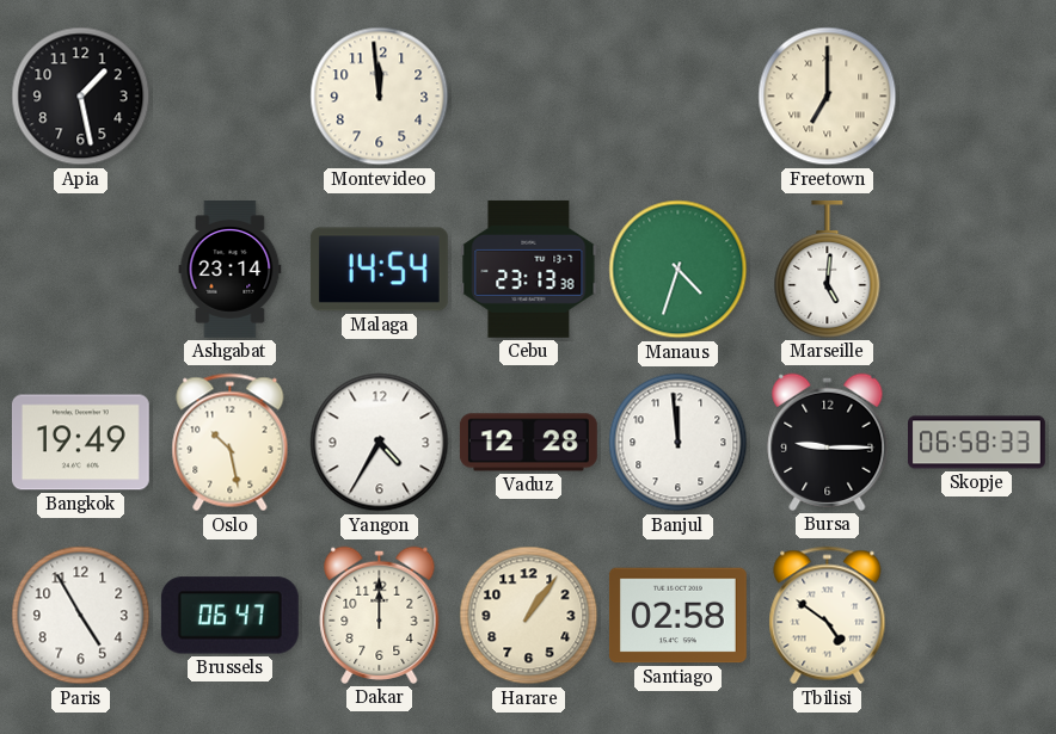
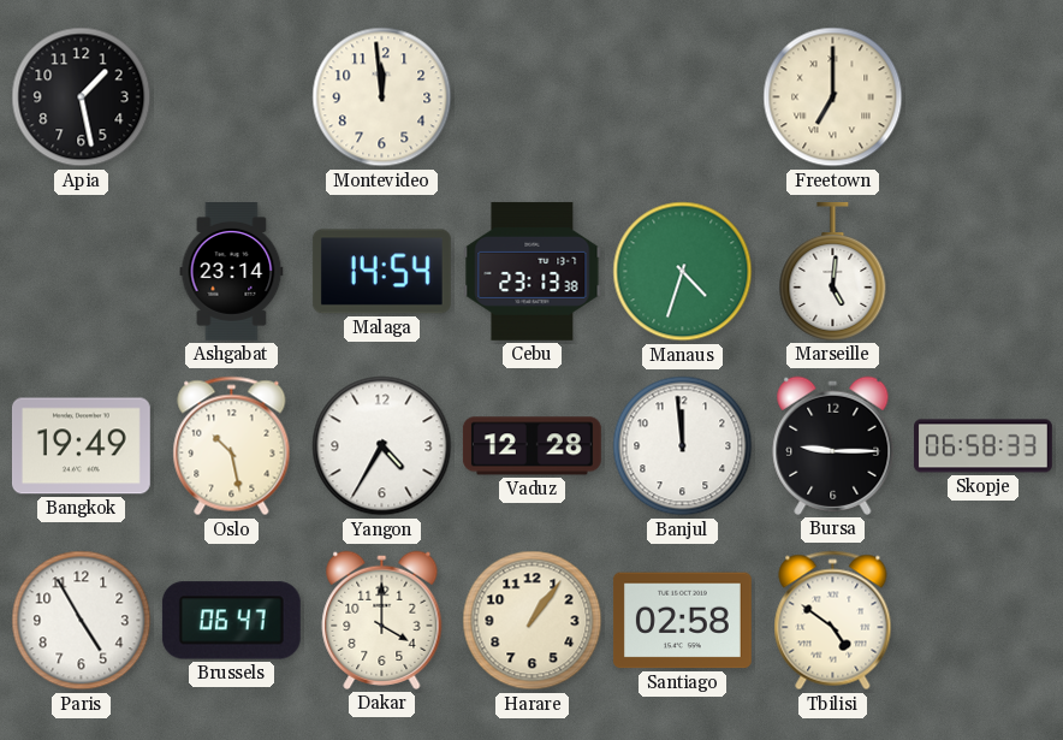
Dakar: 12:00 -> 4:00 (382, 620)
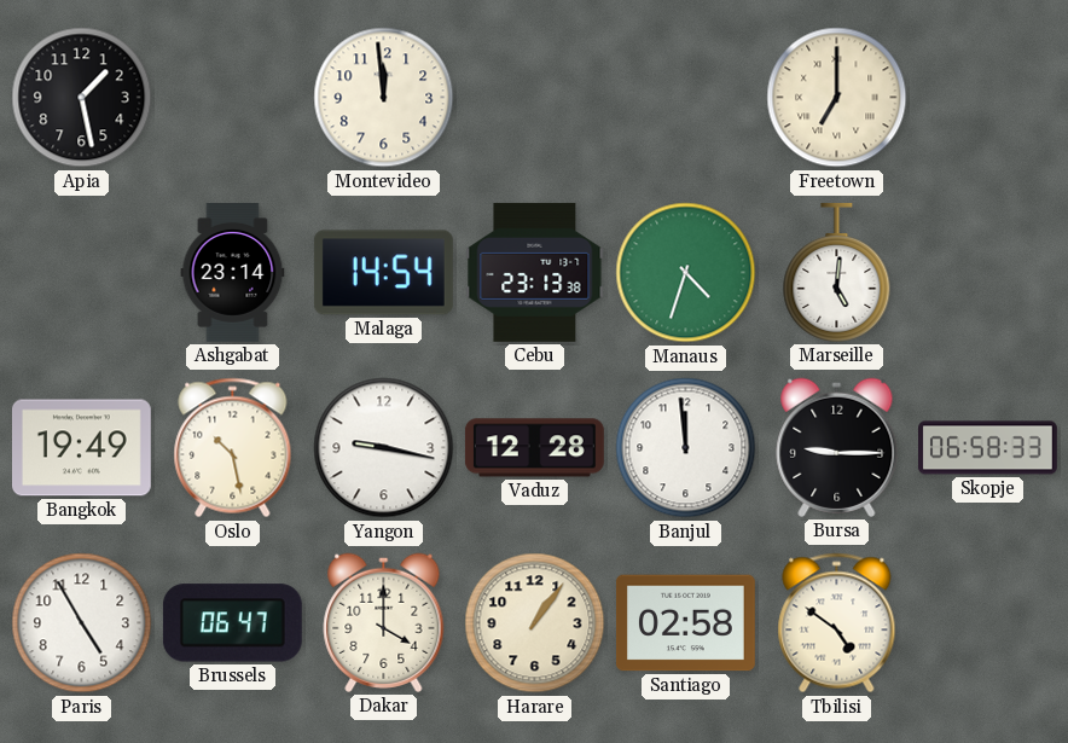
Yangon: 4:35 -> 9:17 (384, 448)
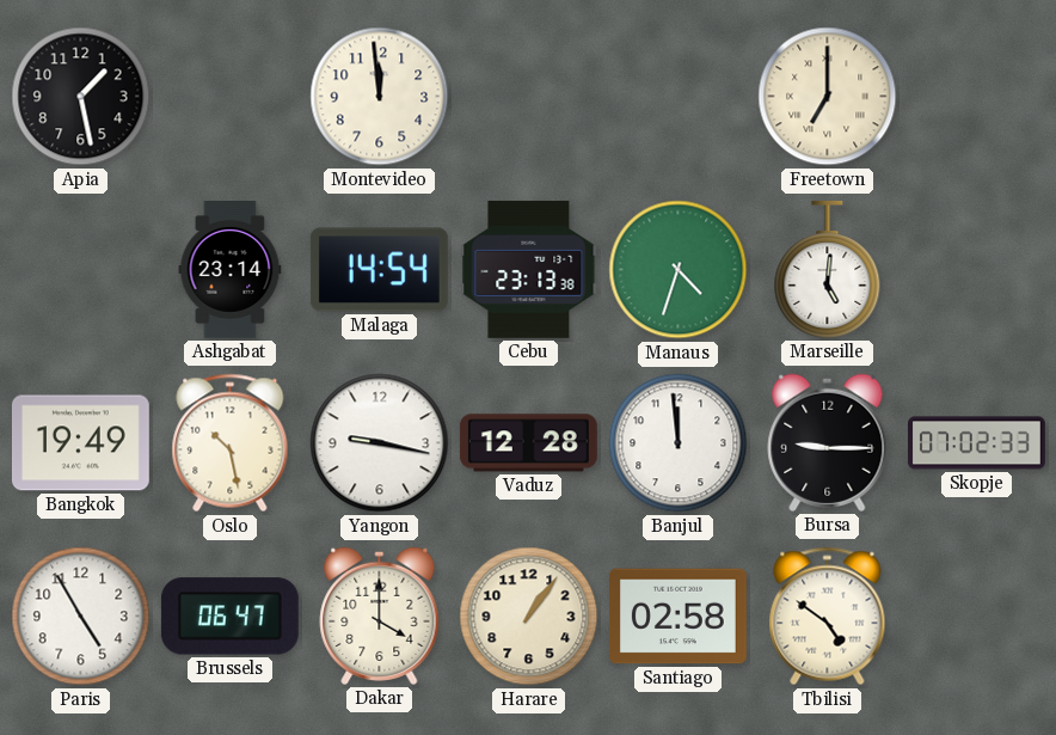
Skopje: 06:58 -> 07:02 (977, 443)
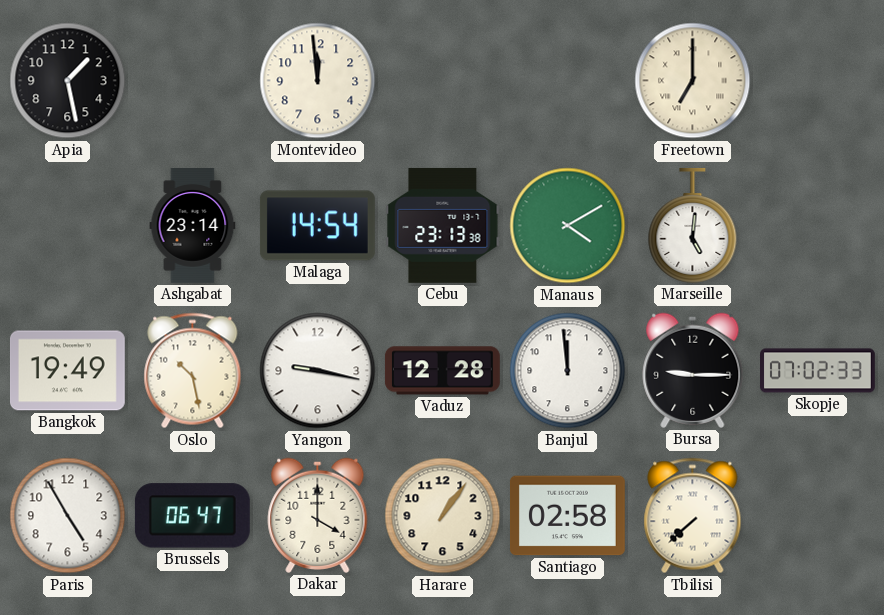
Manaus: 4:33 -> 4:10 (568, 226)
Tbilisi: 4:51 -> 7:38 (693, 516)
